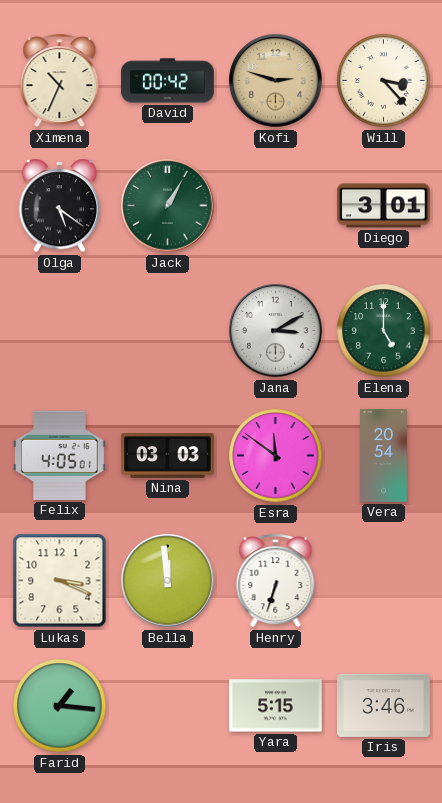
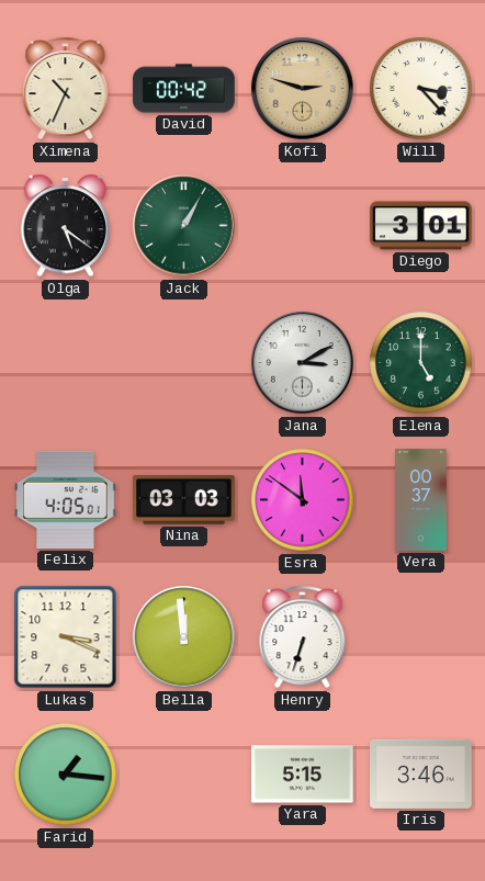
Vera: 20:54 -> 00:37 (421, 500)
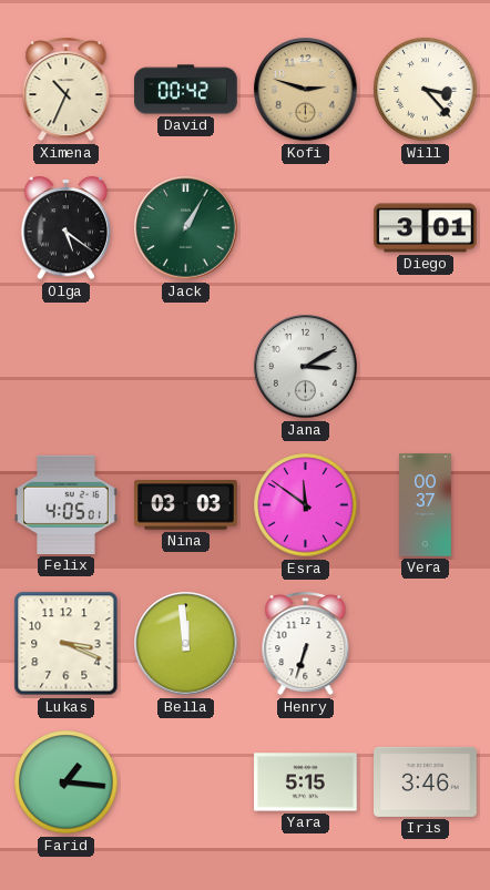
Elena: 5:00 -> none (421, 363)
